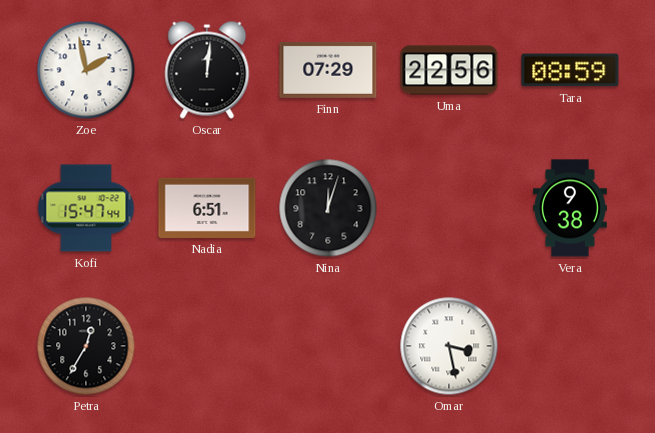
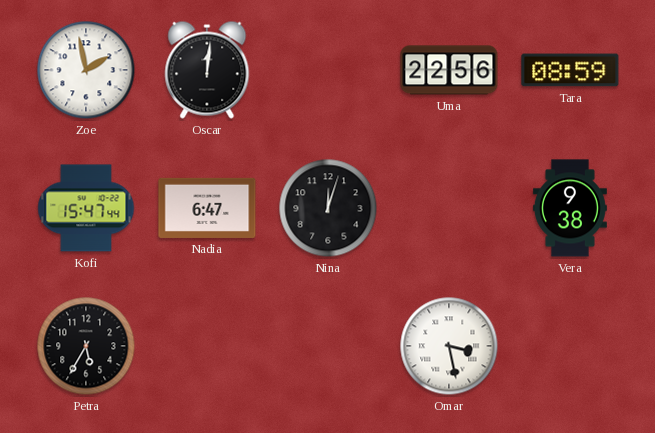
Finn: 07:29 -> none (328, 70)
Nadia: 6:51 -> 6:47 (207, 208)
Petra: 12:35 -> 5:35 (86, 346)
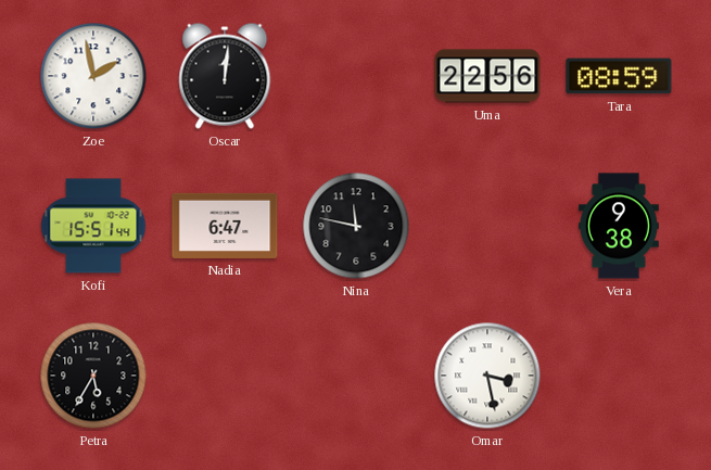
Kofi: 15:47 -> 15:51 (93, 226)
Nina: 12:03 -> 11:47 (356, 226)
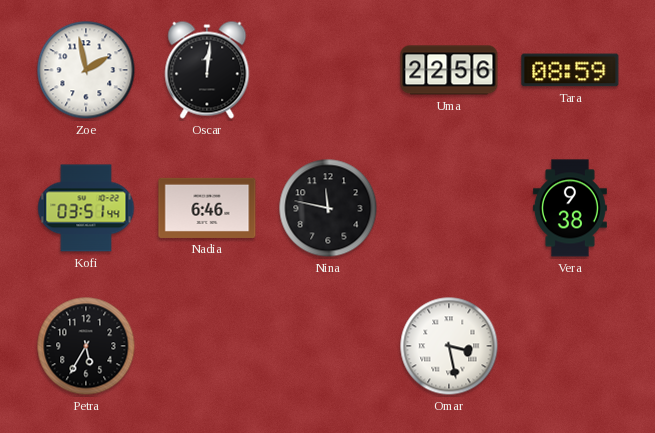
Kofi: 15:51 -> 03:51 (86, 208)
Nadia: 6:47 -> 6:46 (207, 208)
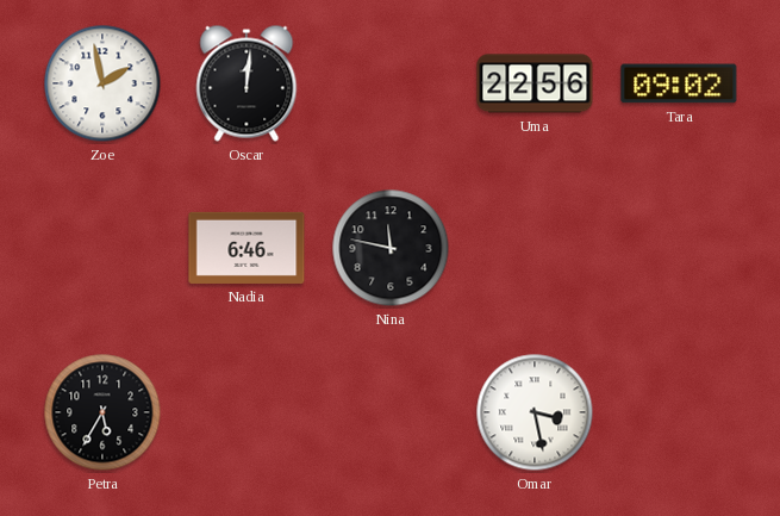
Tara: 08:59 -> 09:02 (679, 83)
Kofi: 03:51 -> none (86, 208)
Vera: 9:38 -> none (570, 208)
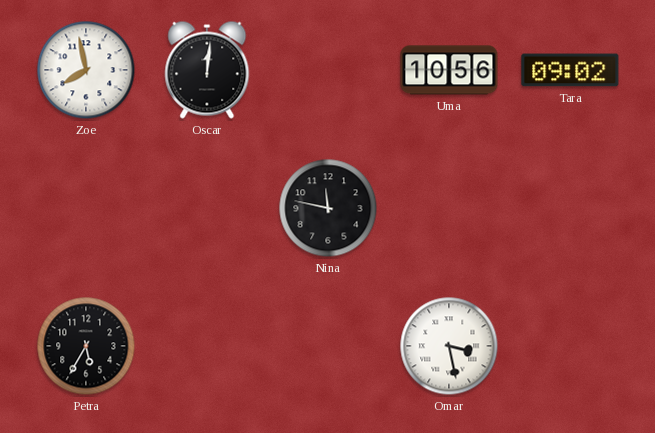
Zoe: 1:58 -> 7:58 (86, 70)
Uma: 22:56 -> 10:56 (449, 70)
Nadia: 6:46 -> none (247, 248)
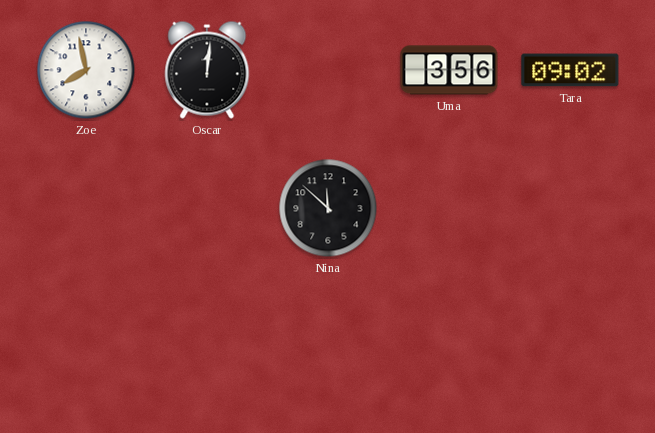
Uma: 10:56 -> 3:56 (449, 70)
Nina: 11:47 -> 11:52 (328, 208)
Petra: 5:35 -> none (86, 346)
Omar: 3:28 -> none (449, 346)
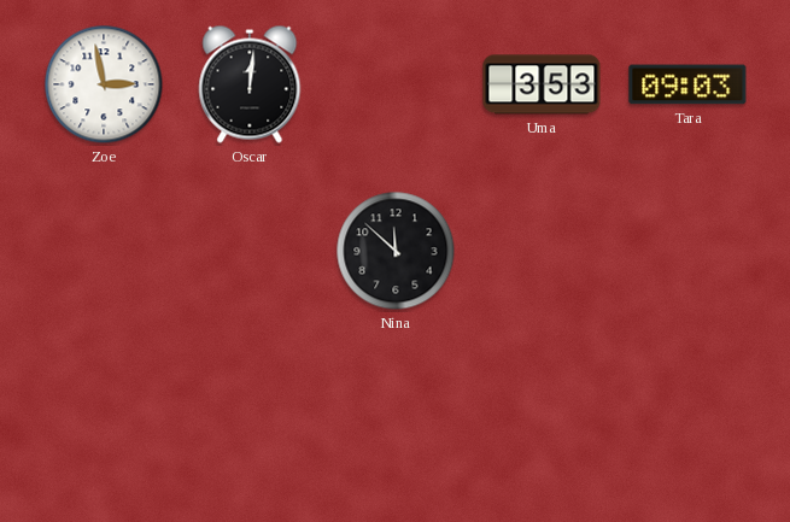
Zoe: 7:58 -> 2:58 (104, 84)
Uma: 3:56 -> 3:53 (542, 84)
Tara: 09:02 -> 09:03 (687, 84)
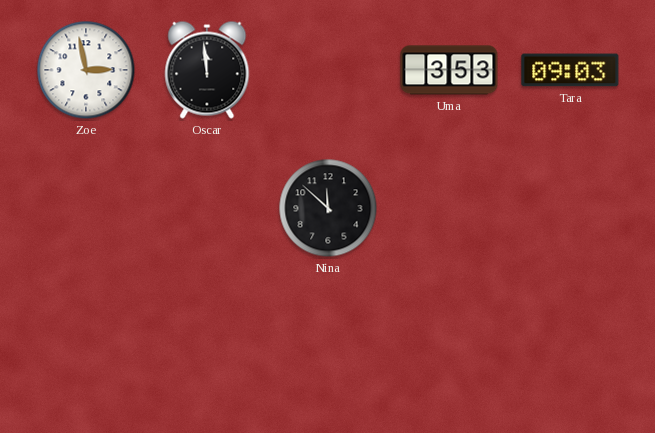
Oscar: 12:01 -> 11:59 (207, 70)
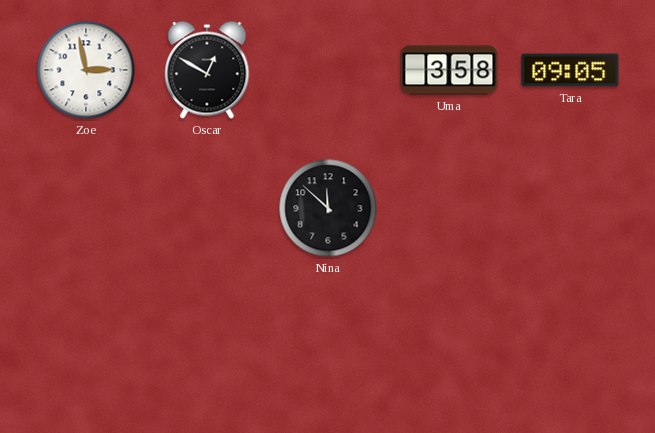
Oscar: 11:59 -> 12:50 (207, 70)
Uma: 3:53 -> 3:58 (449, 70)
Tara: 09:03 -> 09:05 (570, 70)
